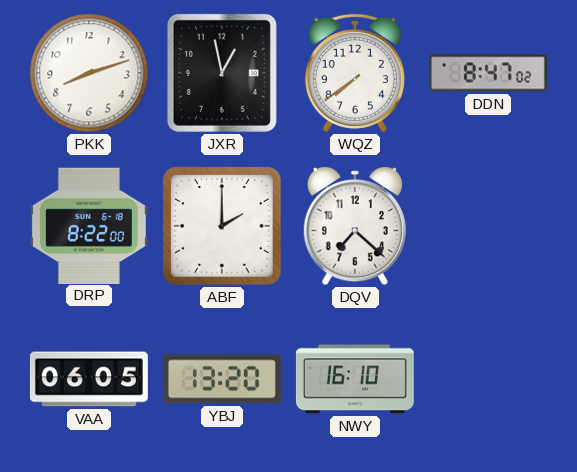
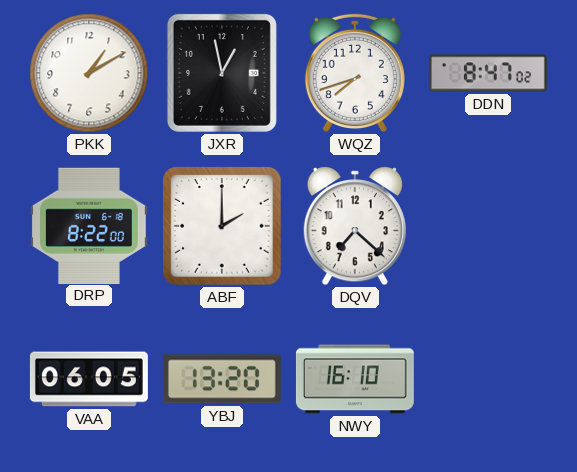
PKK: 8:12 -> 1:10 (89, 73)
WQZ: 7:39 -> 7:42 (355, 73)
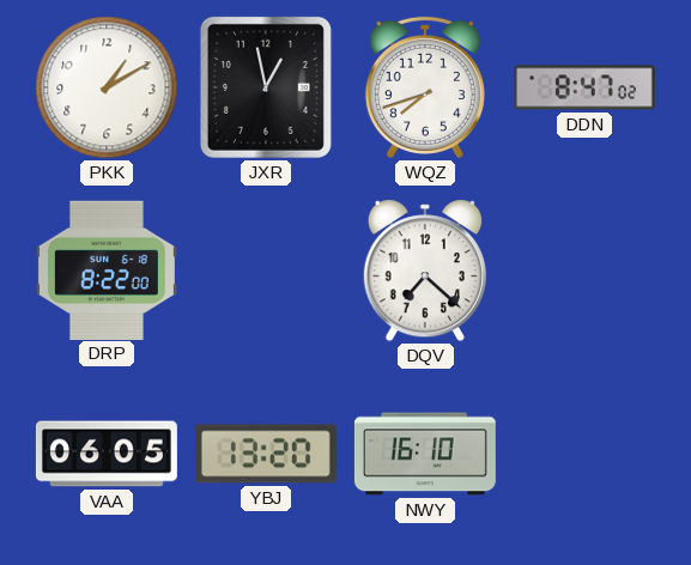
ABF: 2:00 -> none (222, 226)
